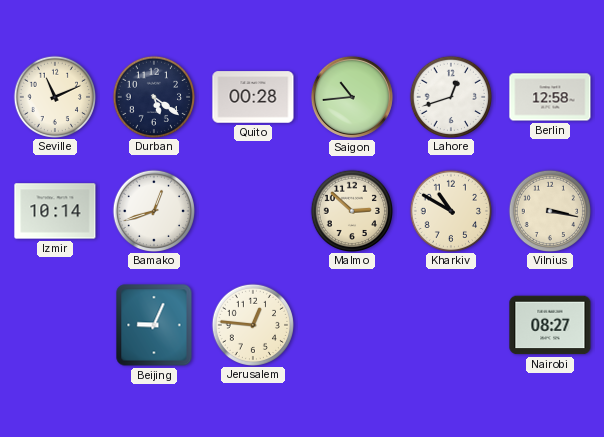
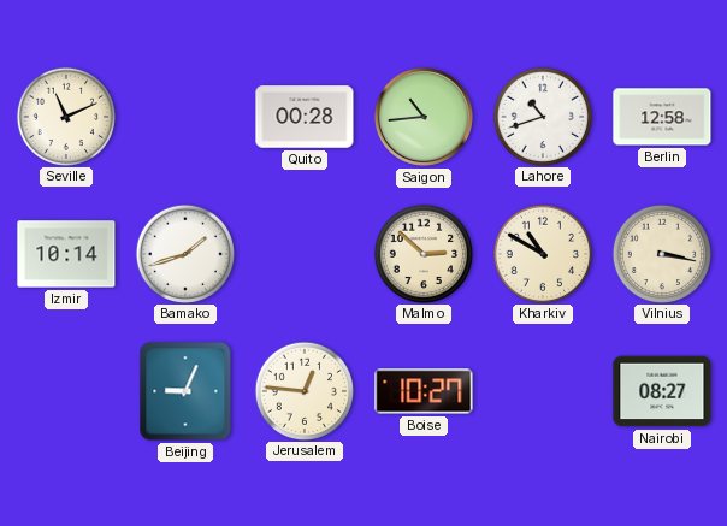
Durban: 5:21 -> none (153, 96)
Lahore: 12:42 -> 10:42 (542, 116)
Bamako: 12:42 -> 1:42 (184, 253)
Boise: none -> 10:27 (424, 391)
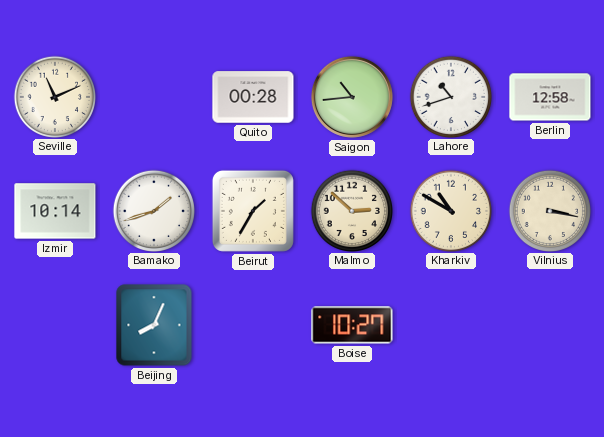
Beirut: none -> 1:35 (253, 211)
Beijing: 9:04 -> 8:04 (154, 325)
Jerusalem: 12:46 -> none (303, 390)
Nairobi: 08:27 -> none (662, 391)
